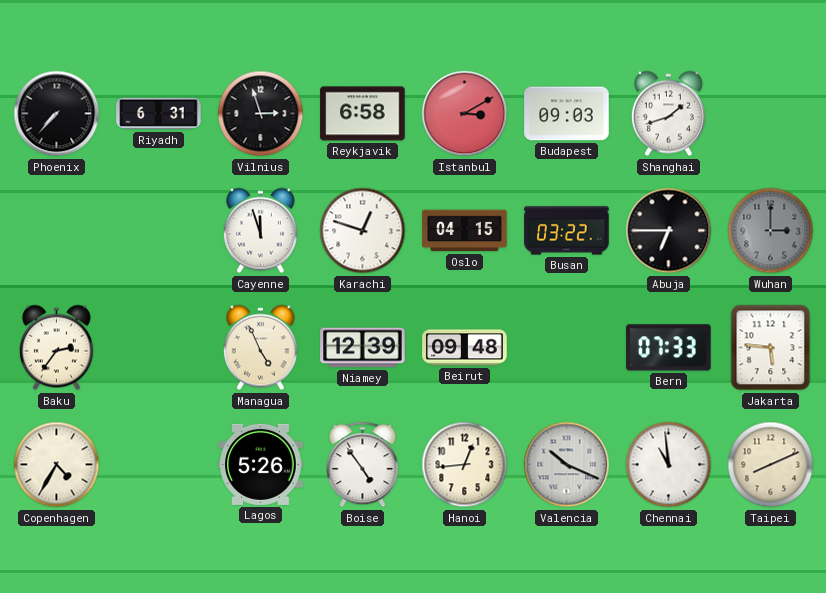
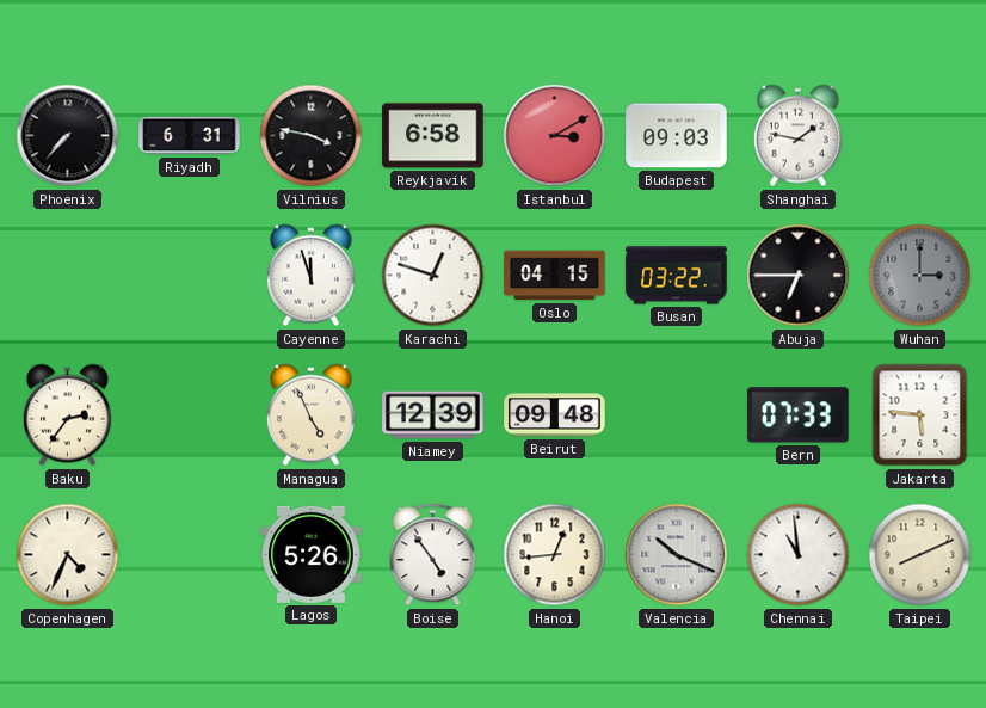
Vilnius: 2:57 -> 3:47 (312, 136)
Shanghai: 1:42 -> 1:47 (797, 136)
Copenhagen: 4:35 -> 4:34 (68, 555)
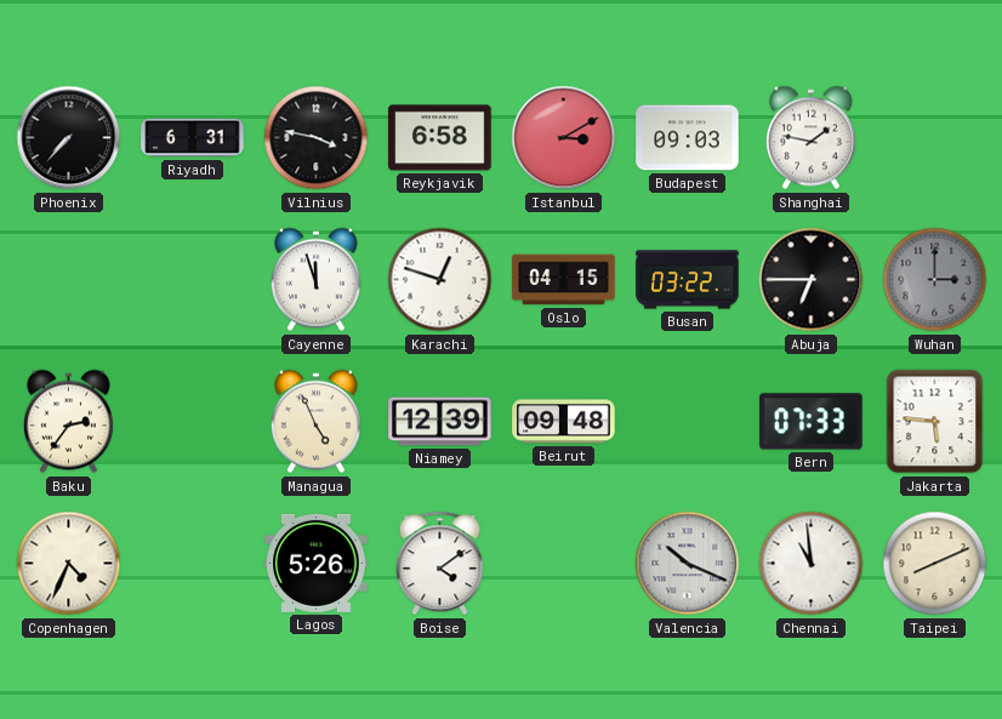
Boise: 4:54 -> 4:09 (440, 564)
Hanoi: 12:44 -> none (555, 555)
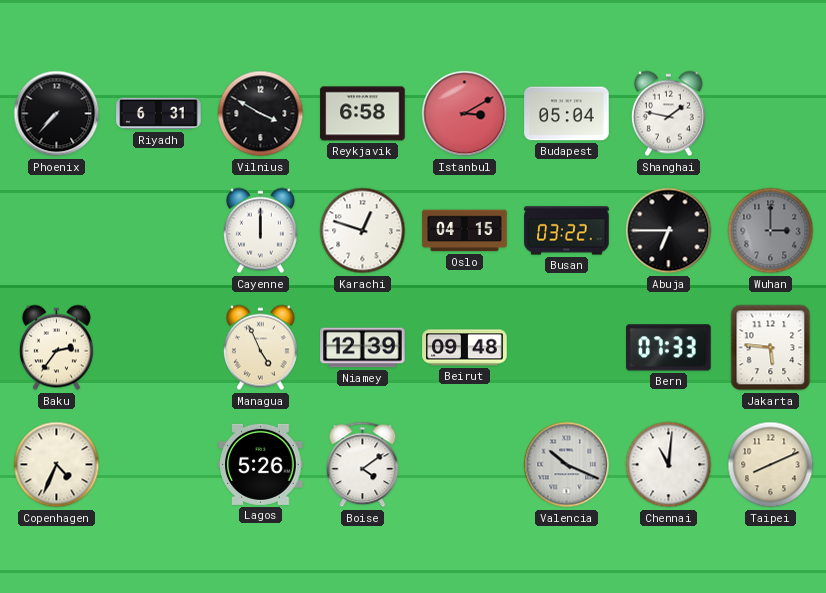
Vilnius: 3:47 -> 3:50 (261, 114)
Budapest: 09:03 -> 05:04 (567, 114)
Cayenne: 11:57 -> 12:00 (260, 231)
Chennai: 10:59 -> 11:01 (669, 465)
